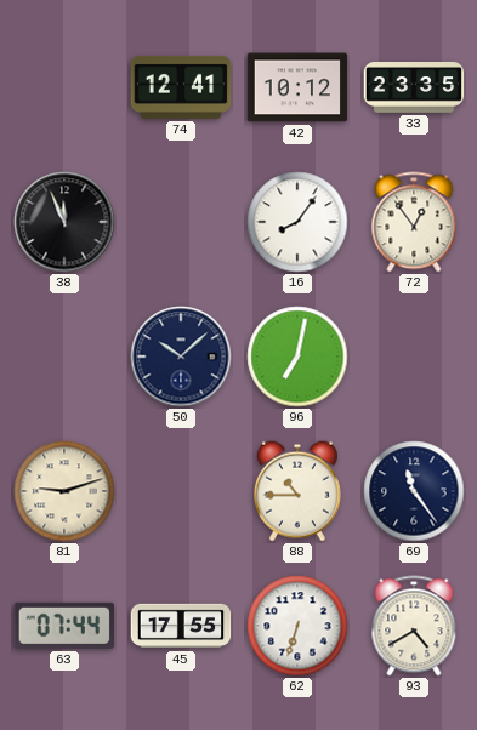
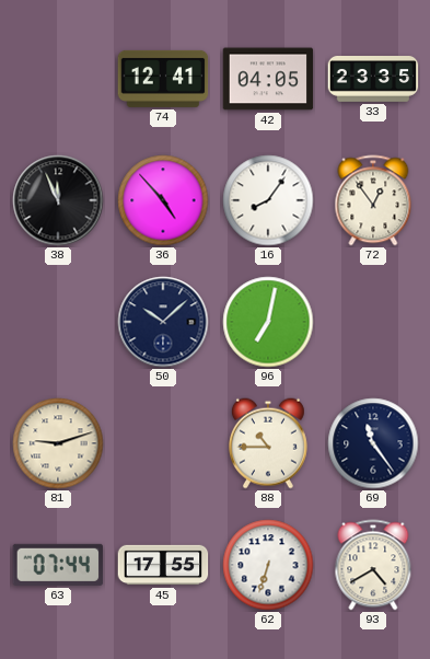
42: 10:12 -> 04:05 (268, 79)
36: none -> 4:53 (163, 200)
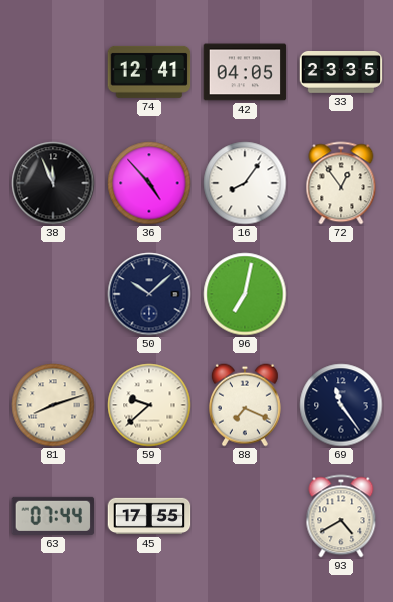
81: 9:12 -> 8:12 (53, 405)
59: none -> 9:38 (149, 405)
88: 10:45 -> 7:19 (245, 405)
62: 6:33 -> none (268, 565)
